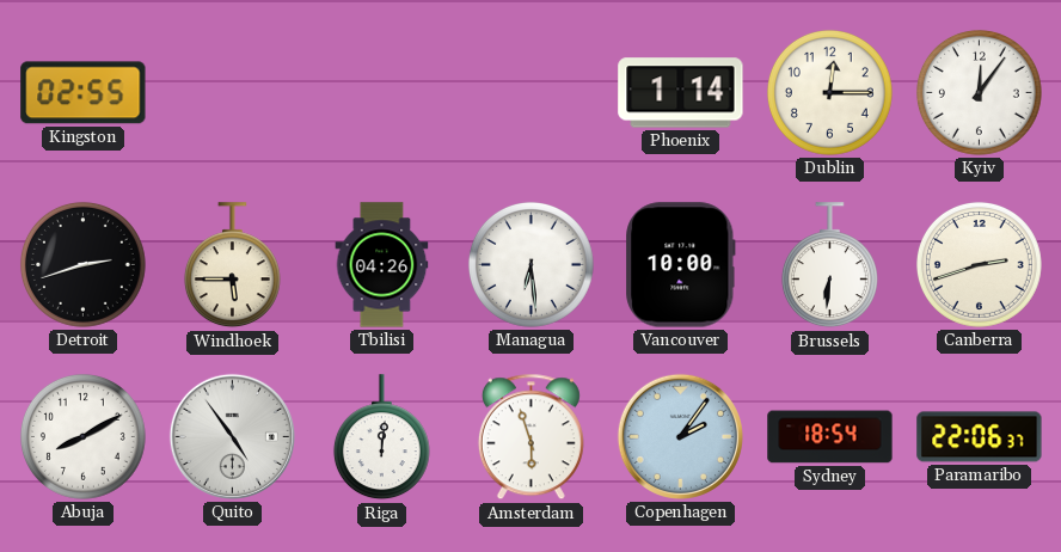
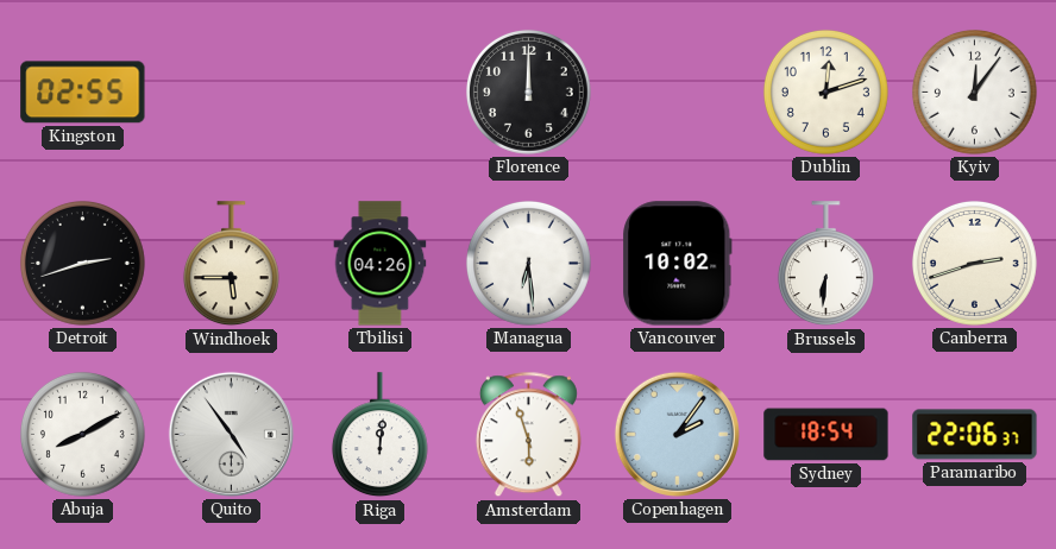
Florence: none -> 12:00 (528, 91)
Phoenix: 1:14 -> none (681, 93)
Dublin: 12:15 -> 12:12 (825, 91)
Vancouver: 10:00 -> 10:02 (678, 264)
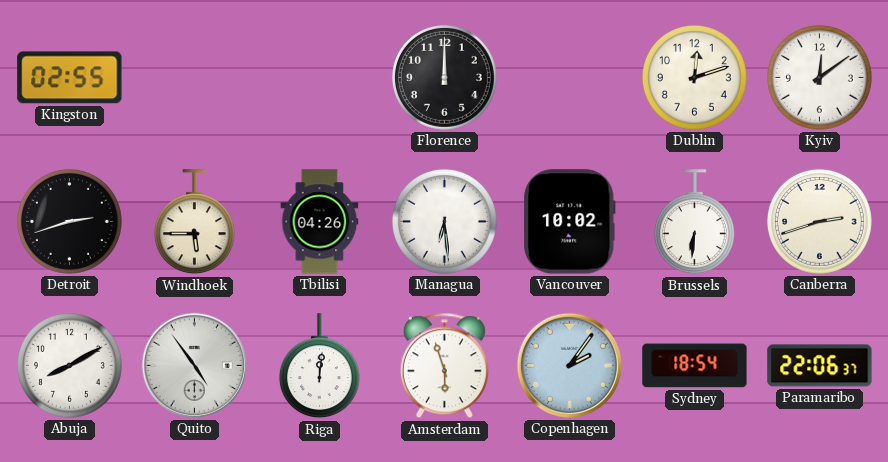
Kyiv: 12:06 -> 12:09 (819, 77)
